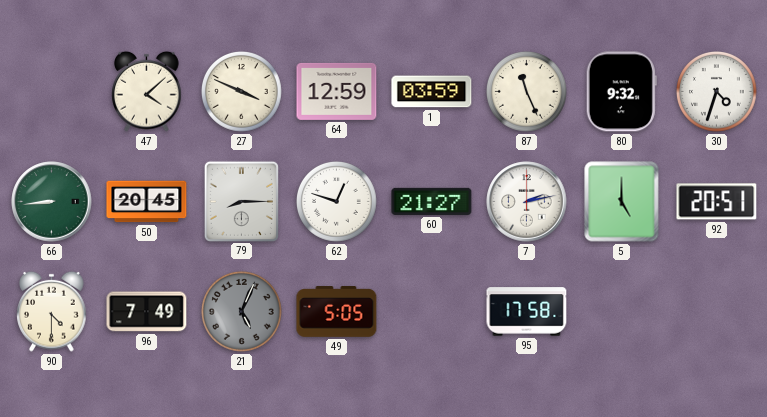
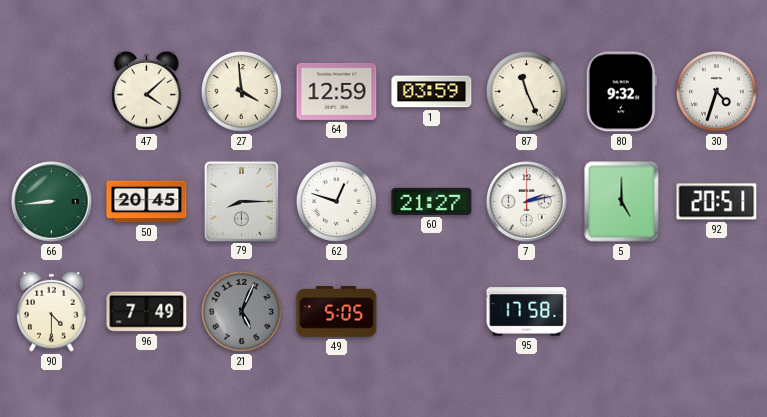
27: 3:49 -> 3:59 (242, 92)
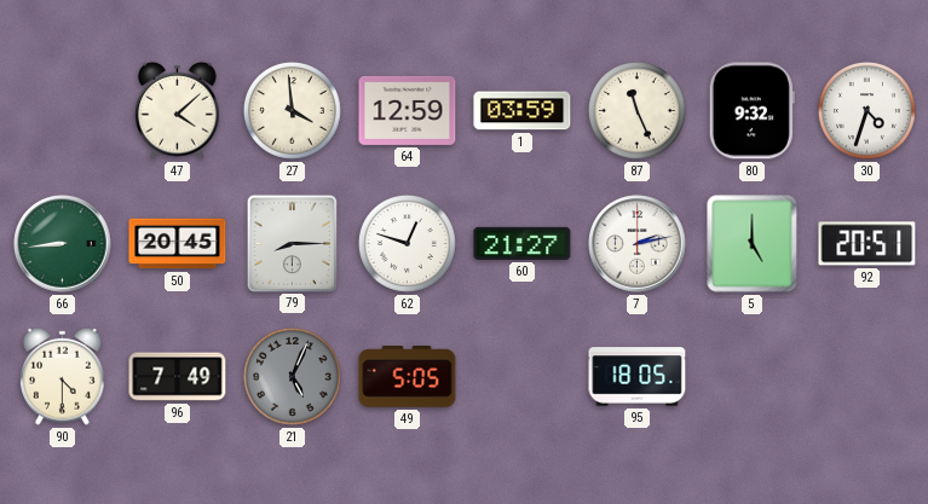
95: 17:58 -> 18:05 (638, 377)
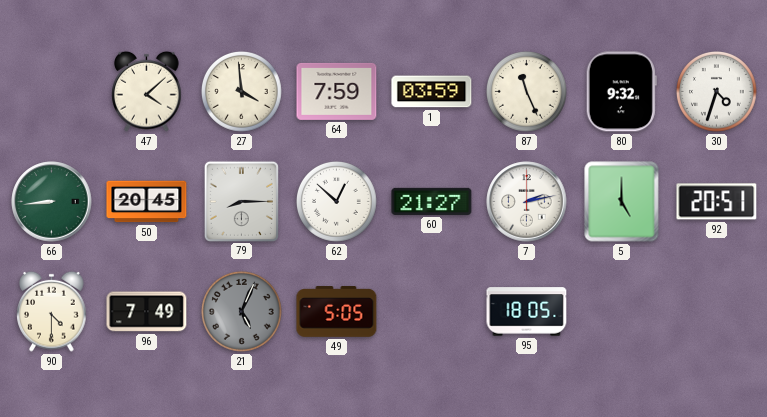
64: 12:59 -> 7:59 (337, 91)
62: 12:48 -> 12:52 (337, 202)
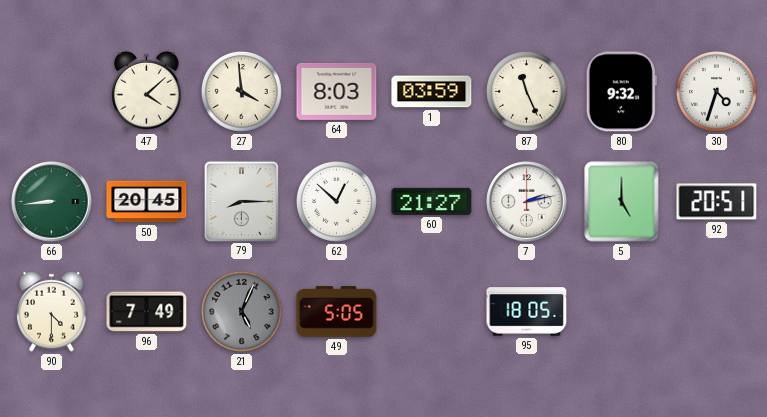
64: 7:59 -> 8:03 (337, 91)
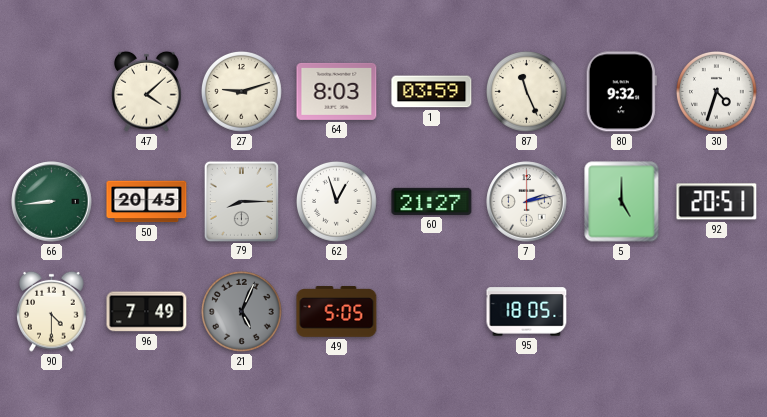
27: 3:59 -> 9:12 (242, 92)
62: 12:52 -> 12:57 (337, 202)
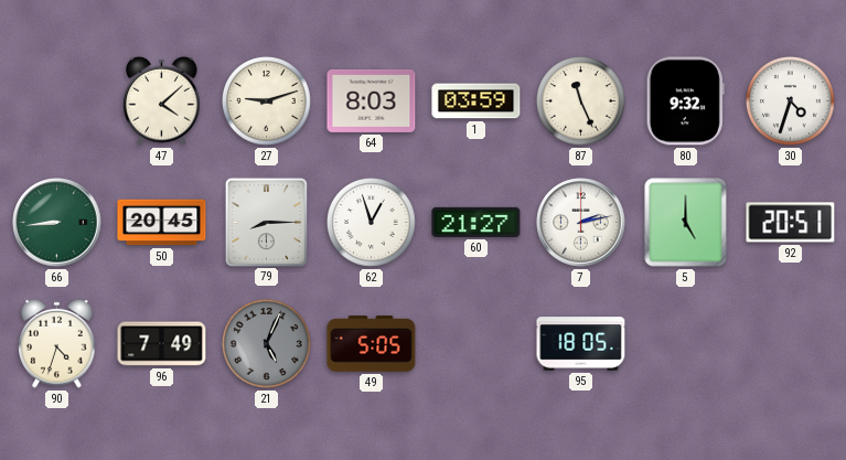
90: 4:30 -> 4:33 (57, 343)
